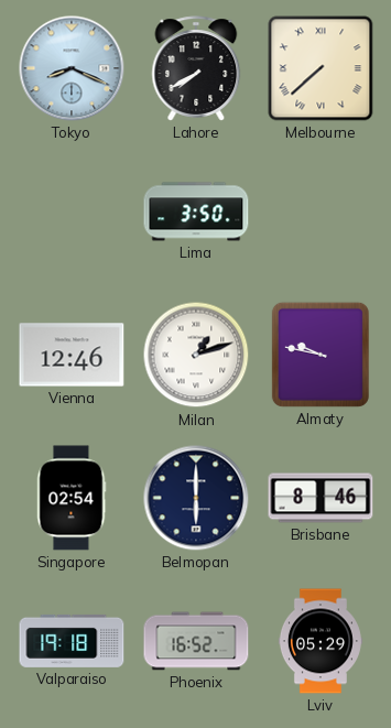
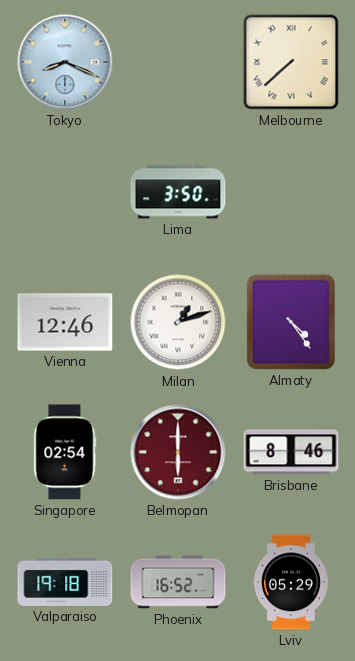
Lahore: 7:40 -> none (196, 68)
Almaty: 9:47 -> 4:24 (291, 322)
Belmopan dial: navy -> burgundy (178, 452)
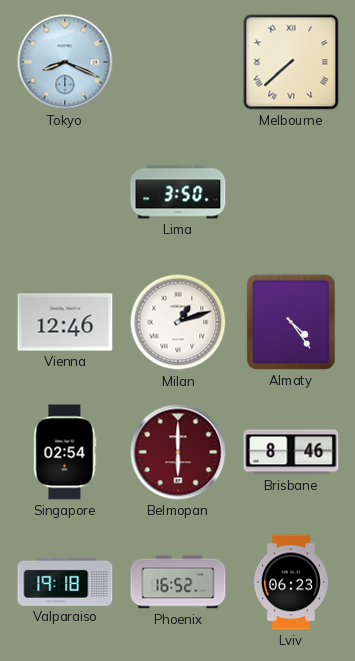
Lviv: 05:29 -> 06:23 (291, 582)
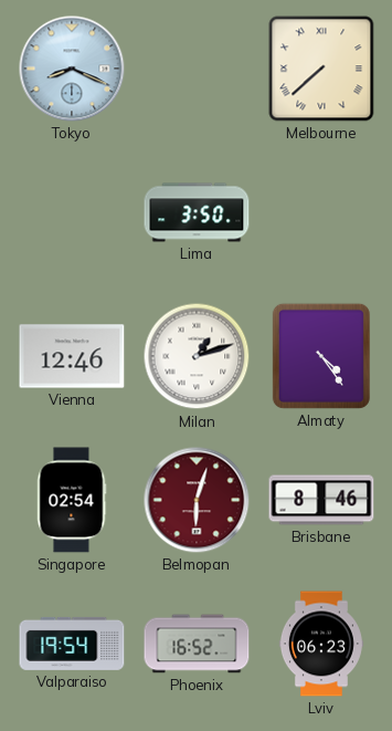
Belmopan: 6:00 -> 6:03 (197, 500)
Valparaiso: 19:18 -> 19:54 (72, 644)
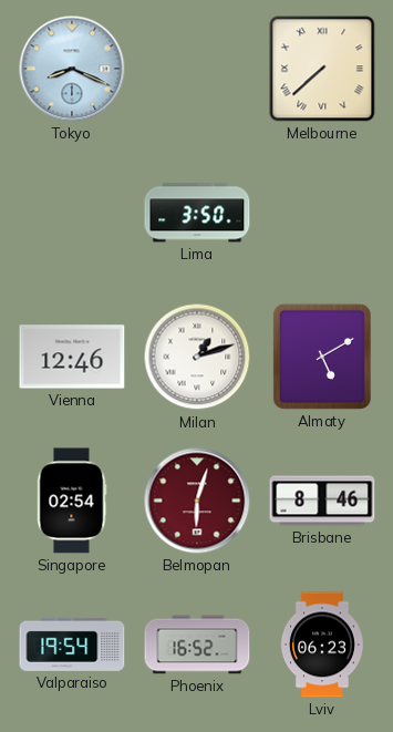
Almaty: 4:24 -> 5:10 (322, 357)
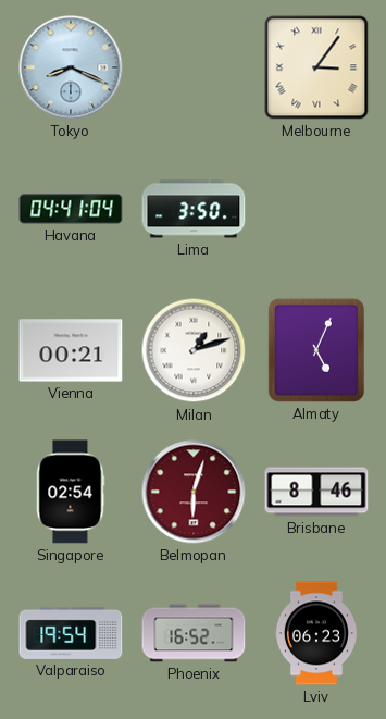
Melbourne: 7:38 -> 3:06 (316, 67)
Havana: none -> 04:41 (71, 209)
Vienna: 12:46 -> 00:21 (71, 350)
Almaty: 5:10 -> 5:04 (316, 350)
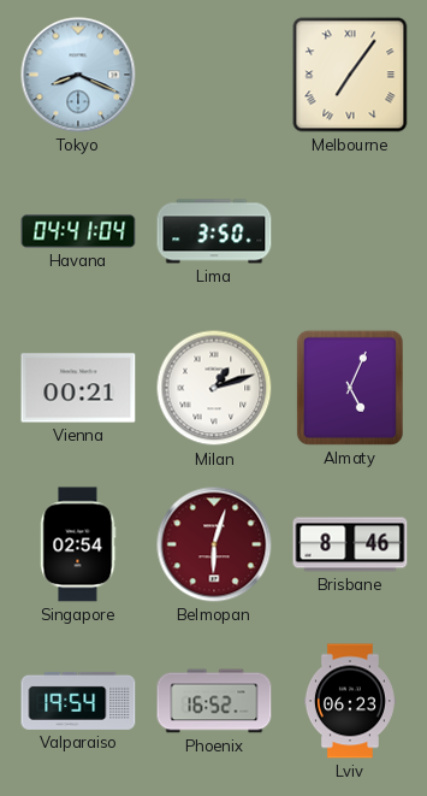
Melbourne: 3:06 -> 7:06 (350, 75)
